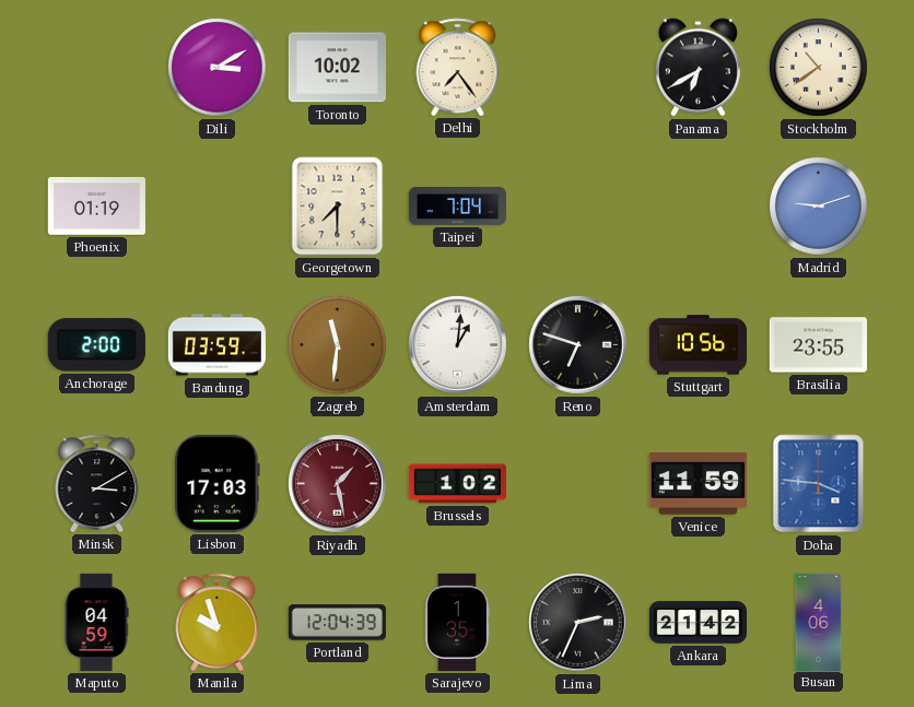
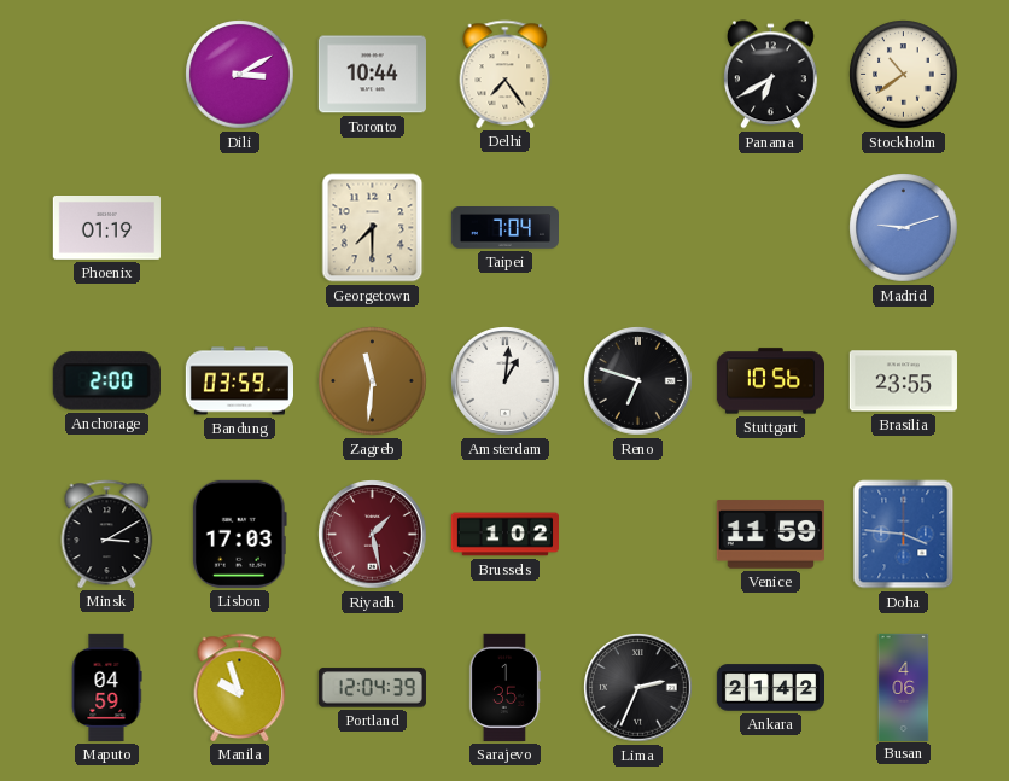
Toronto: 10:02 -> 10:44 (372, 75)
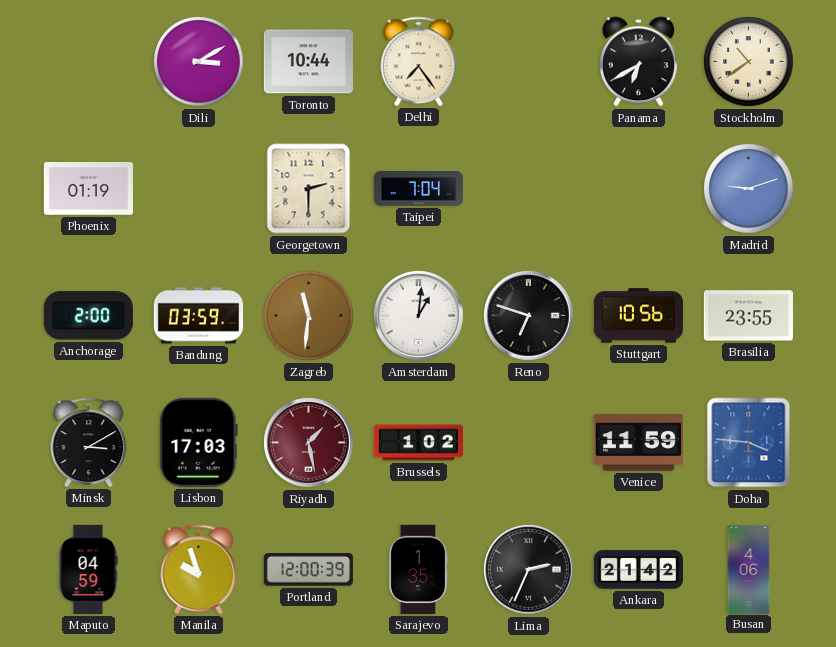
Georgetown: 7:30 -> 2:30 (309, 189)
Portland: 12:04 -> 12:00 (308, 570)
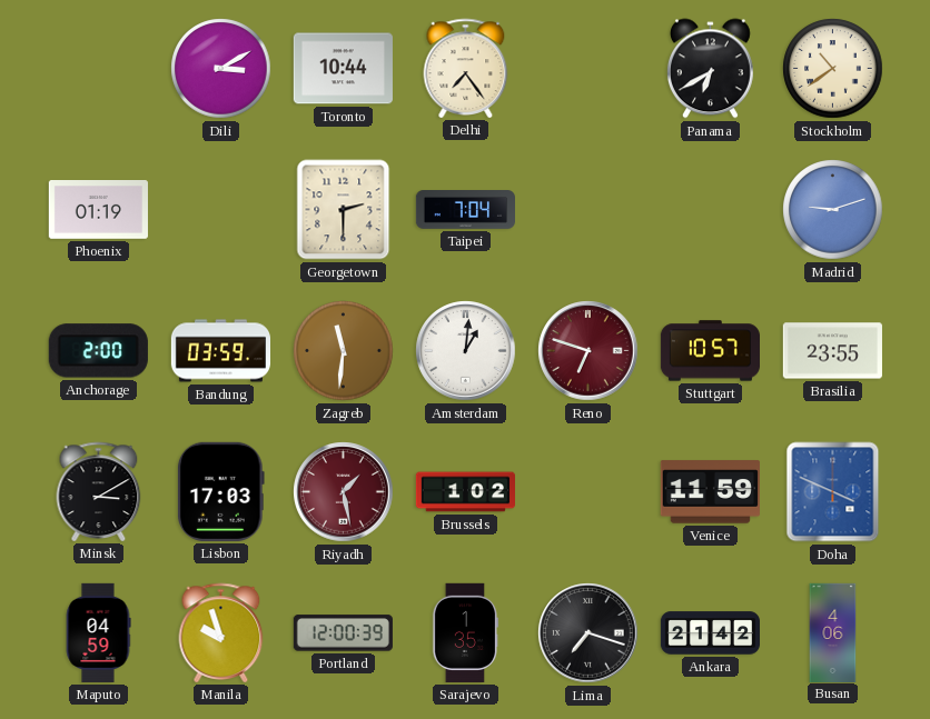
Reno dial: black -> burgundy (588, 351)
Stuttgart: 10:56 -> 10:57 (710, 351)
Doha: 3:46 -> 3:49 (833, 492)
Lima: 2:34 -> 7:18 (588, 633)
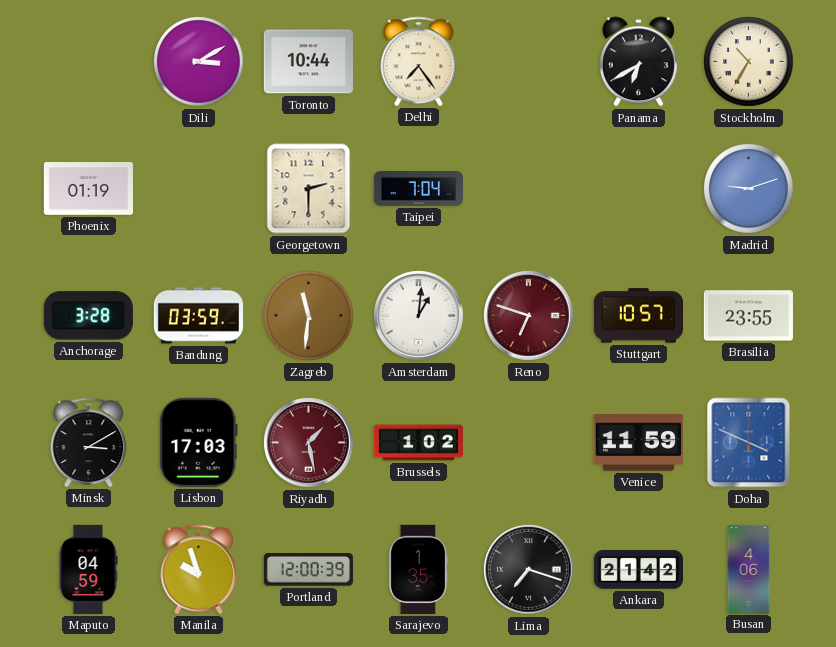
Stockholm: 10:39 -> 10:35 (749, 62)
Anchorage: 2:00 -> 3:28 (88, 316)
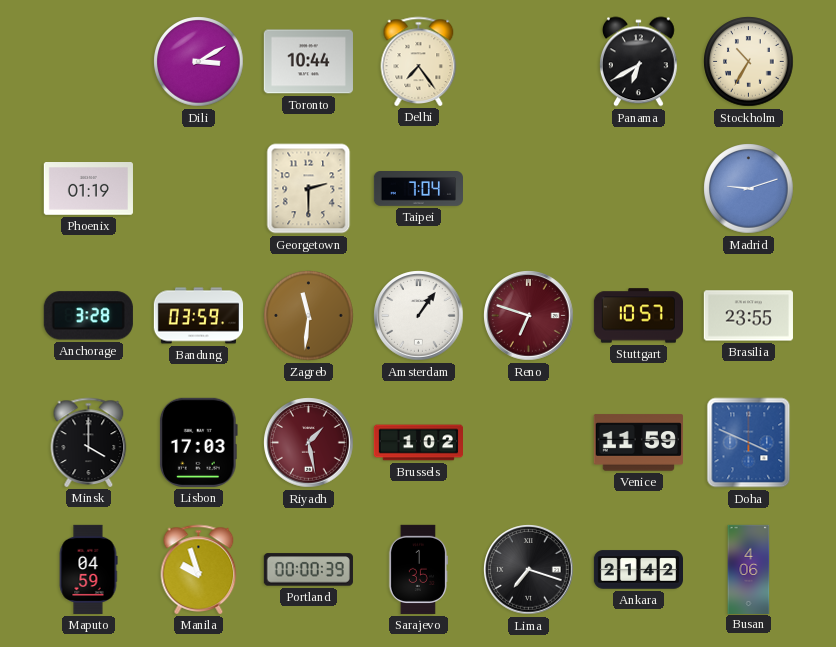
Amsterdam: 1:01 -> 1:06 (419, 316)
Minsk: 3:10 -> 4:00 (89, 442)
Portland: 12:00 -> 00:00 (308, 570)
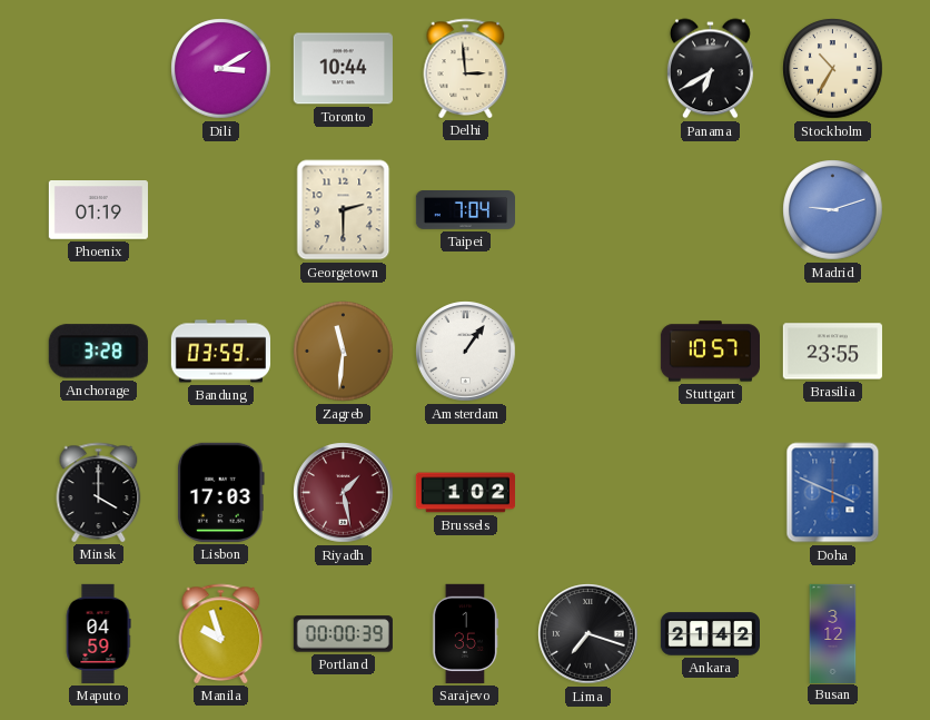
Delhi: 7:24 -> 2:59 (466, 68)
Reno: 6:48 -> none (529, 316)
Venice: 11:59 -> none (638, 443)
Busan: 4:06 -> 3:12 (833, 633)
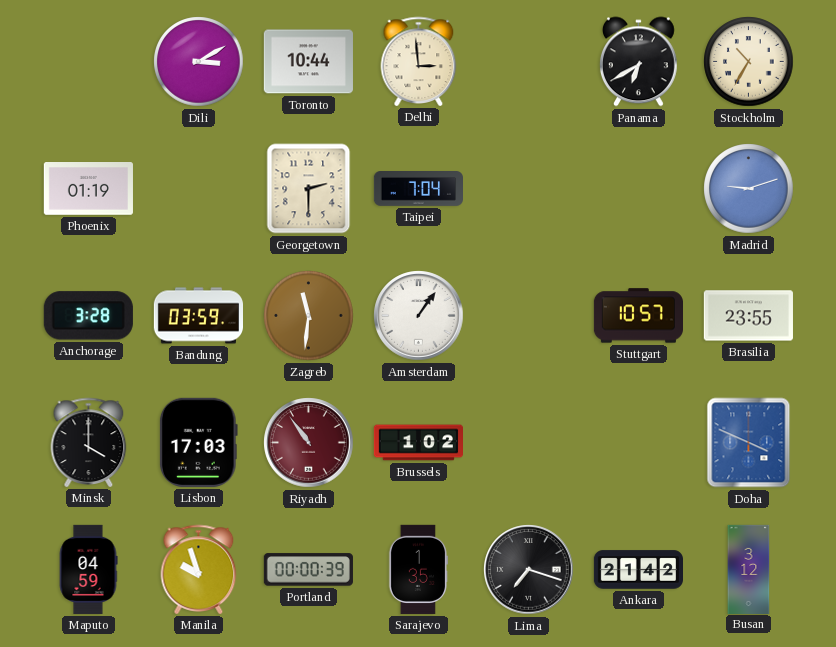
Riyadh: 1:28 -> 10:54 (309, 443)
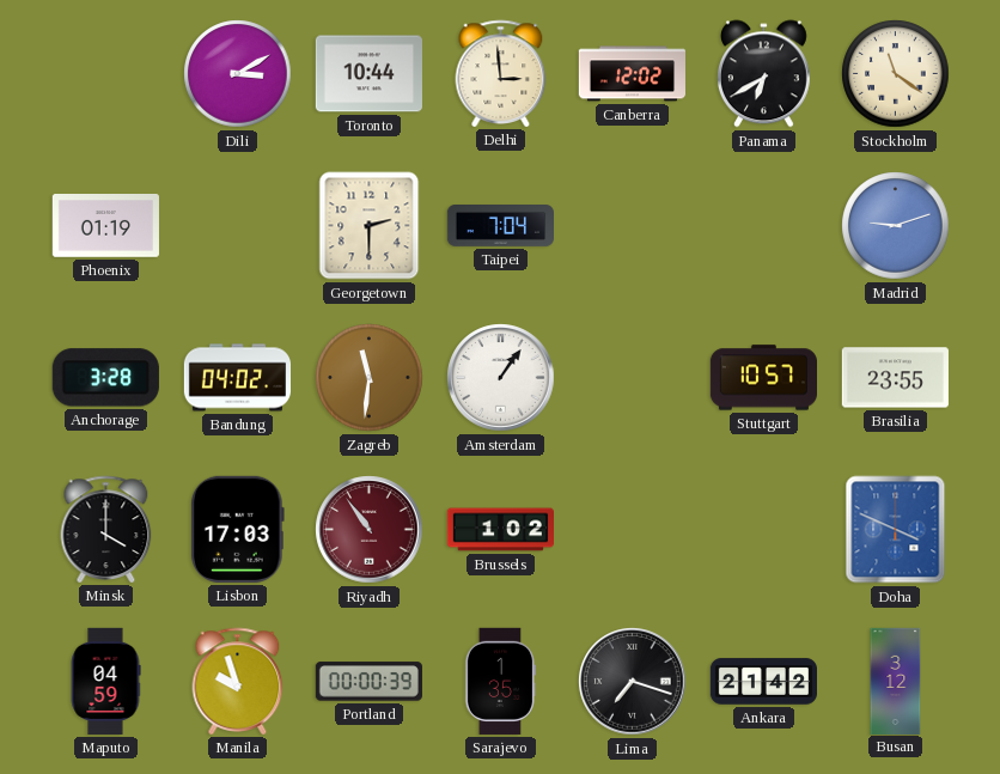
Canberra: none -> 12:02 (632, 74)
Stockholm: 10:35 -> 11:21 (896, 74)
Bandung: 03:59 -> 04:02 (237, 378)
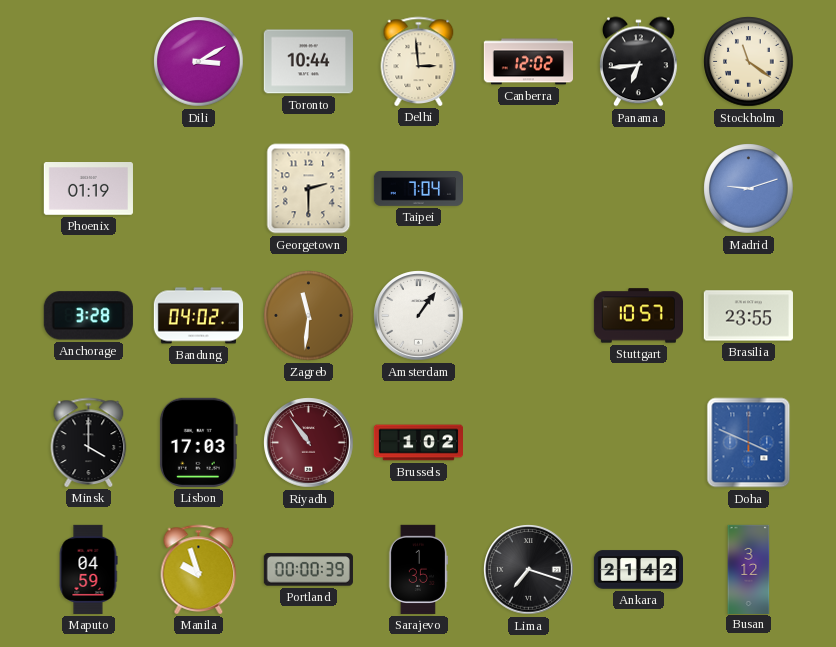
Panama: 6:40 -> 6:44 (638, 62)
